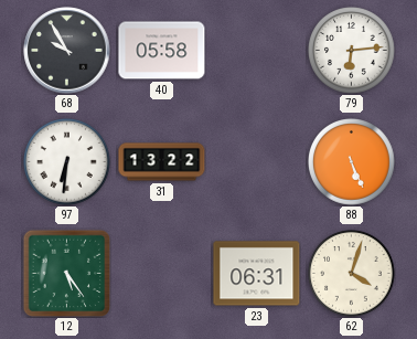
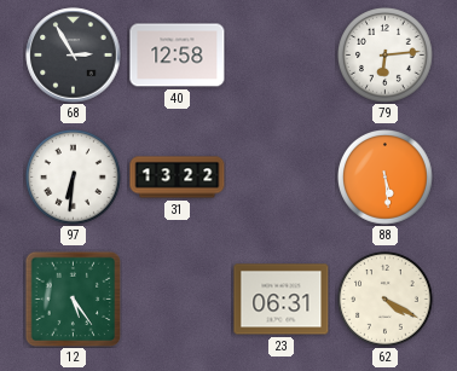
68: 9:55 -> 2:55 (74, 56)
40: 05:58 -> 12:58 (178, 56)
88: 5:26 -> 5:29 (386, 178)
62: 4:03 -> 4:20 (386, 300)
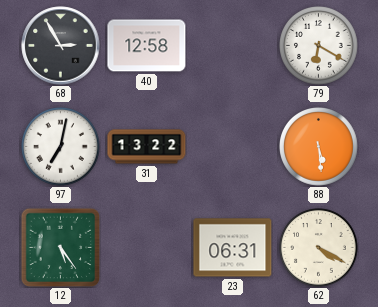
79: 6:14 -> 6:20 (319, 46)
97: 6:31 -> 7:02 (61, 147)
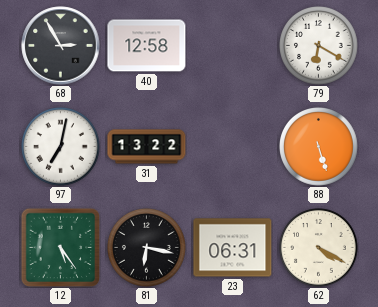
88: 5:29 -> 5:27 (319, 147)
81: none -> 6:17 (147, 248)
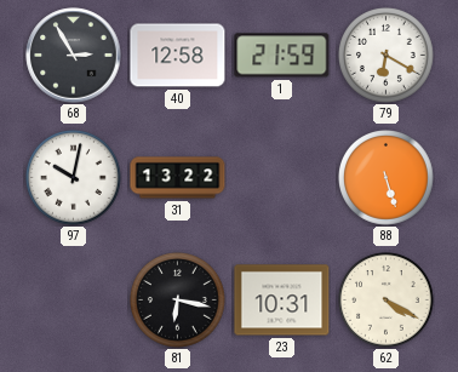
1: none -> 21:59 (282, 56)
97: 7:02 -> 10:02 (74, 178)
12: 5:24 -> none (60, 247)
23: 06:31 -> 10:31 (282, 301)
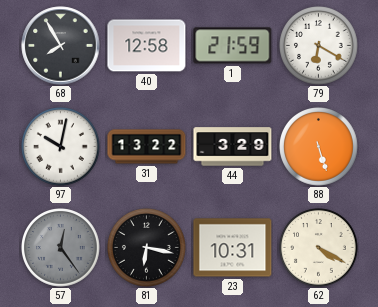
68: 2:55 -> 7:55 (61, 46)
44: none -> 3:29 (233, 147)
57: none -> 12:24 (61, 248)
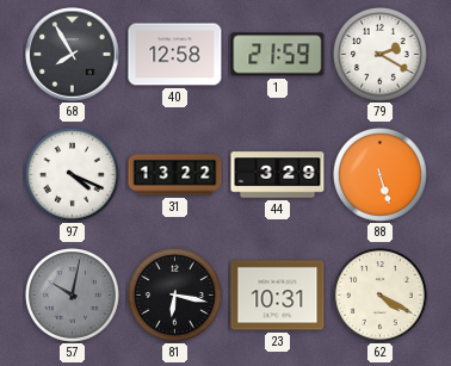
79: 6:20 -> 2:20 (381, 55)
97: 10:02 -> 4:19 (73, 175)
57: 12:24 -> 10:02 (73, 296)
